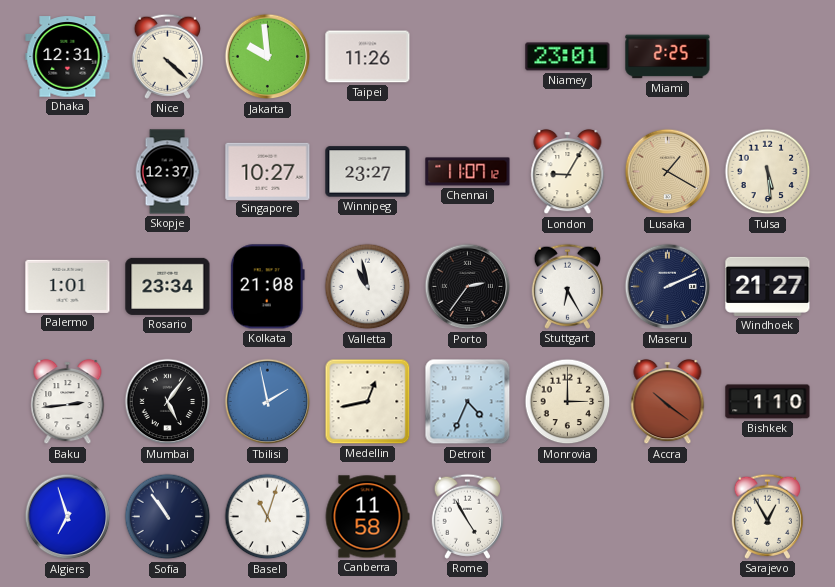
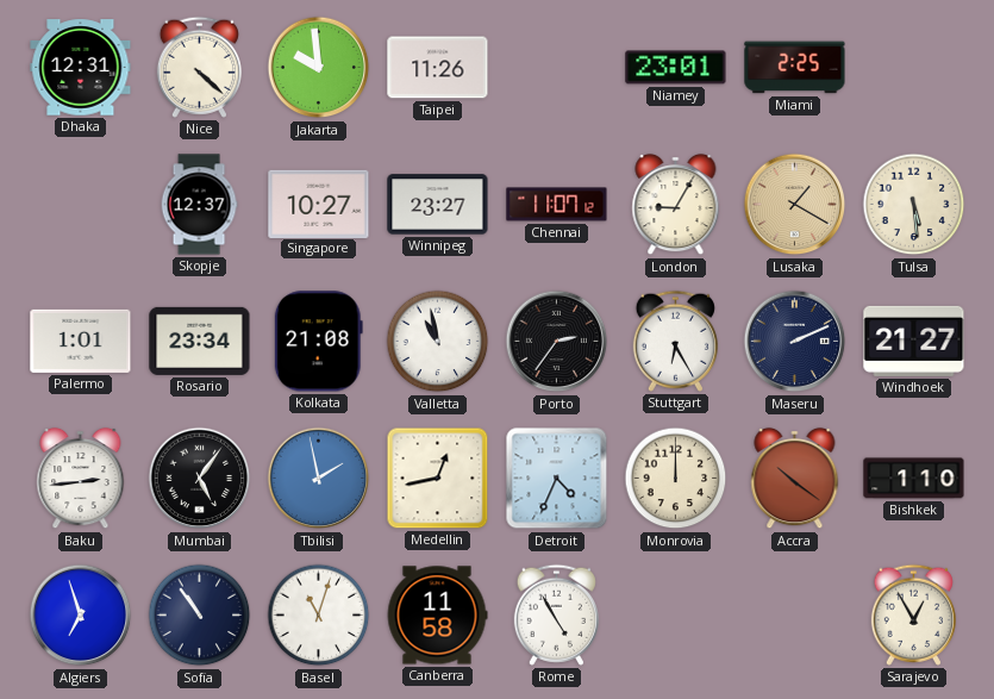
Monrovia: 3:00 -> 12:00 (676, 479)
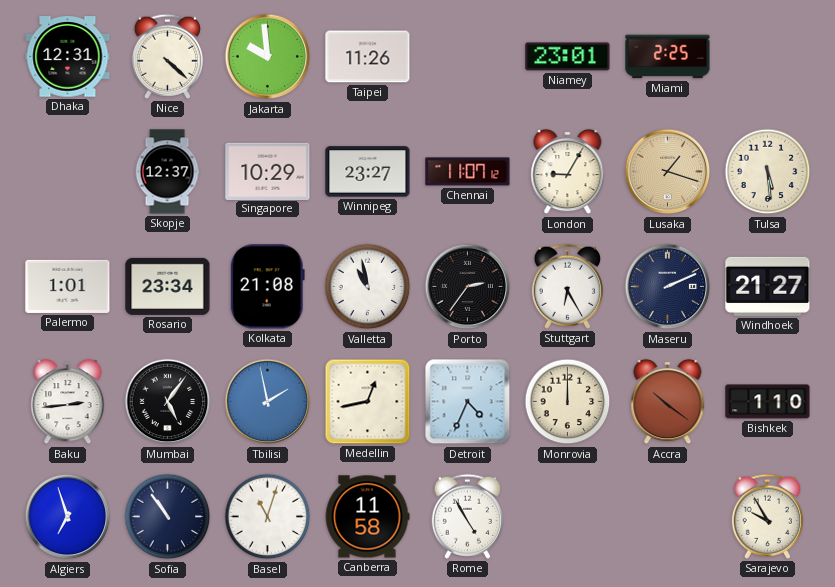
Singapore: 10:27 -> 10:29 (268, 171)
Lusaka: 1:20 -> 1:18 (668, 172)
Sarajevo: 12:55 -> 9:55 (767, 516)
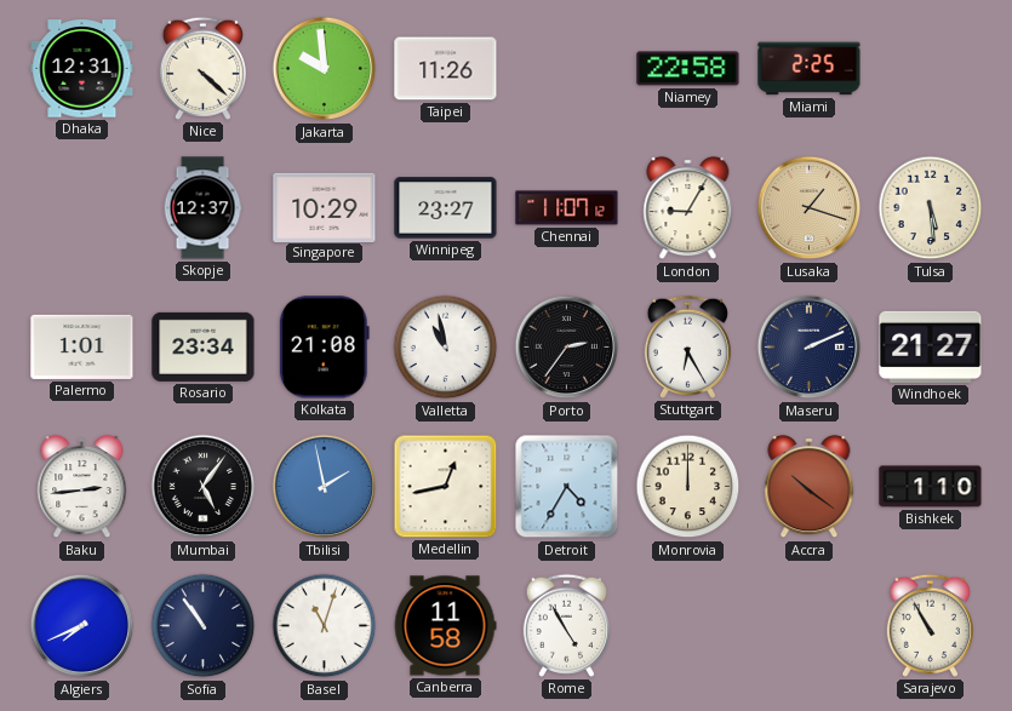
Niamey: 23:01 -> 22:58 (688, 69)
Detroit: 4:34 -> 4:35 (567, 487)
Algiers: 6:57 -> 7:41 (82, 626)
Sarajevo: 9:55 -> 10:55 (930, 625)
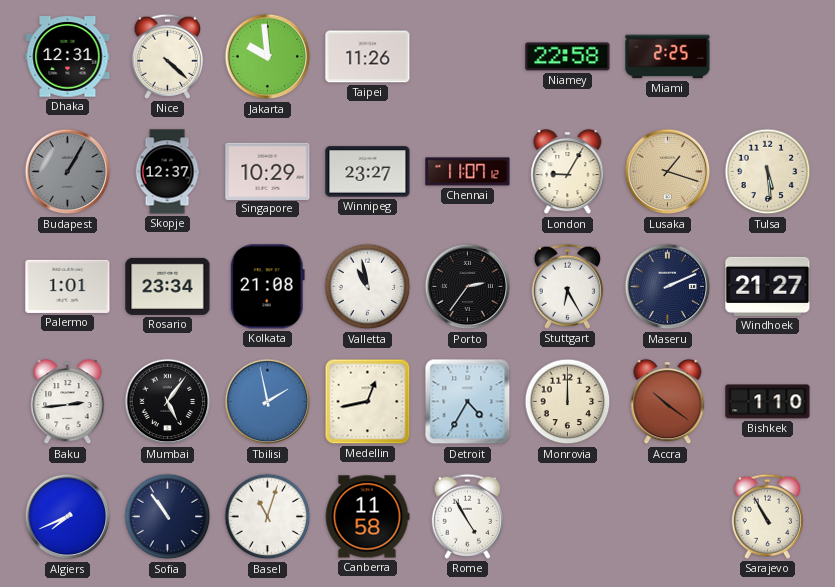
Budapest: none -> 1:05 (68, 172)
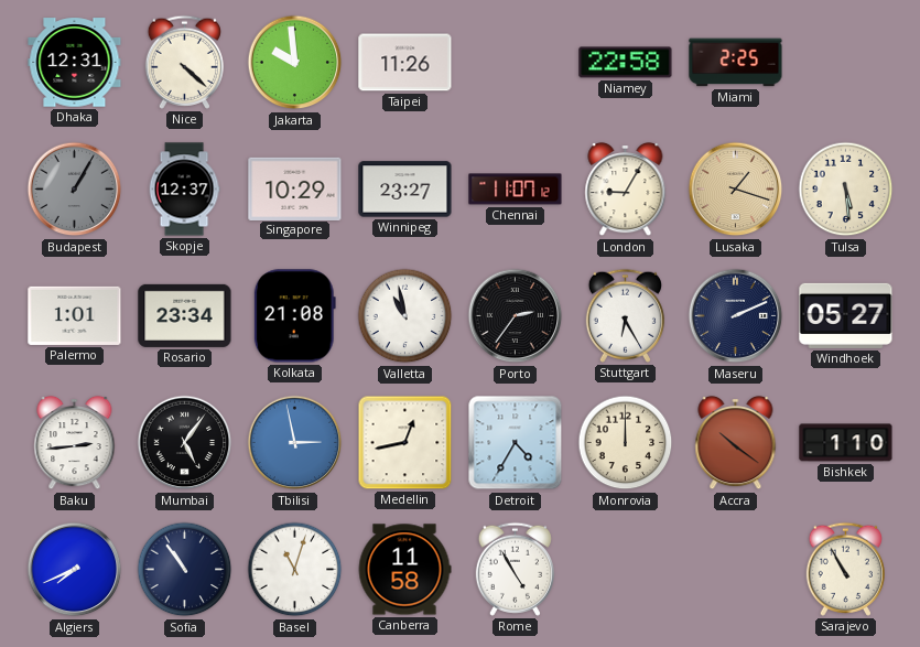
Windhoek: 21:27 -> 05:27 (846, 315)
Tbilisi: 1:58 -> 2:58 (295, 443)
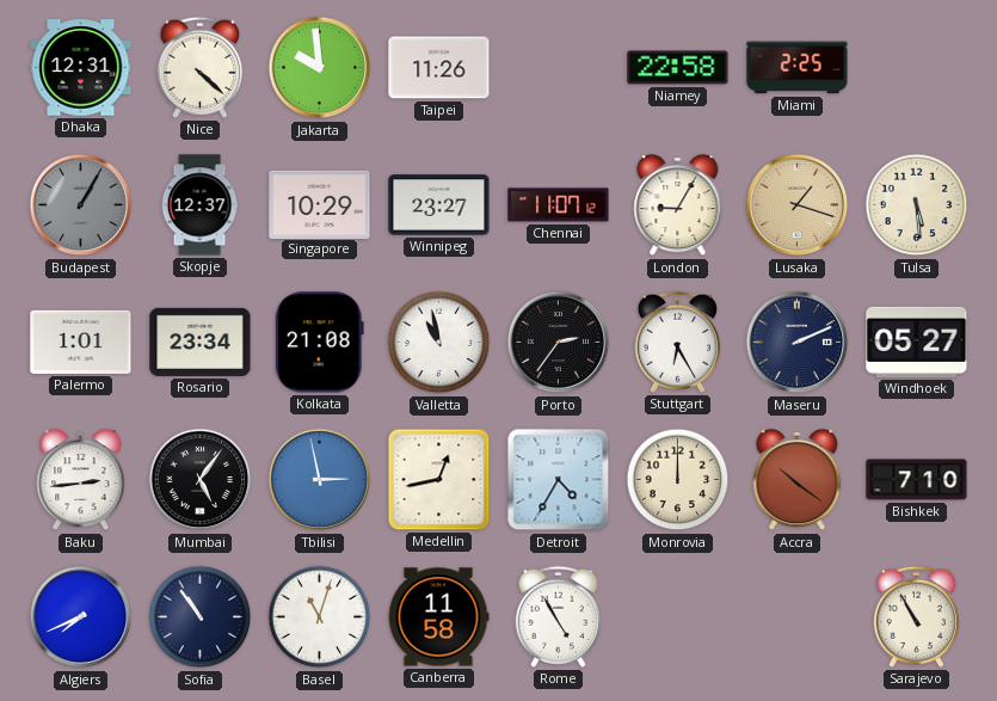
Bishkek: 1:10 -> 7:10 (917, 480)
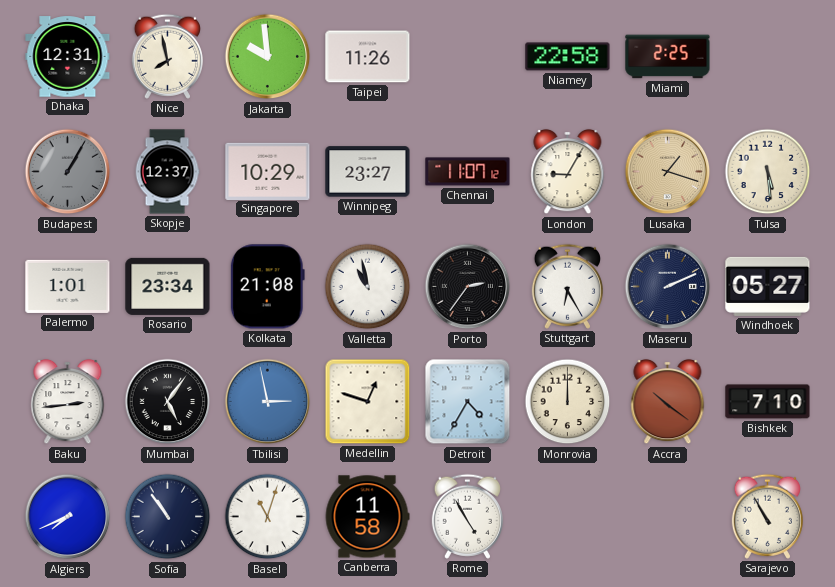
Nice: 4:22 -> 7:58 (167, 56)
Medellin: 12:43 -> 12:48 (368, 402)
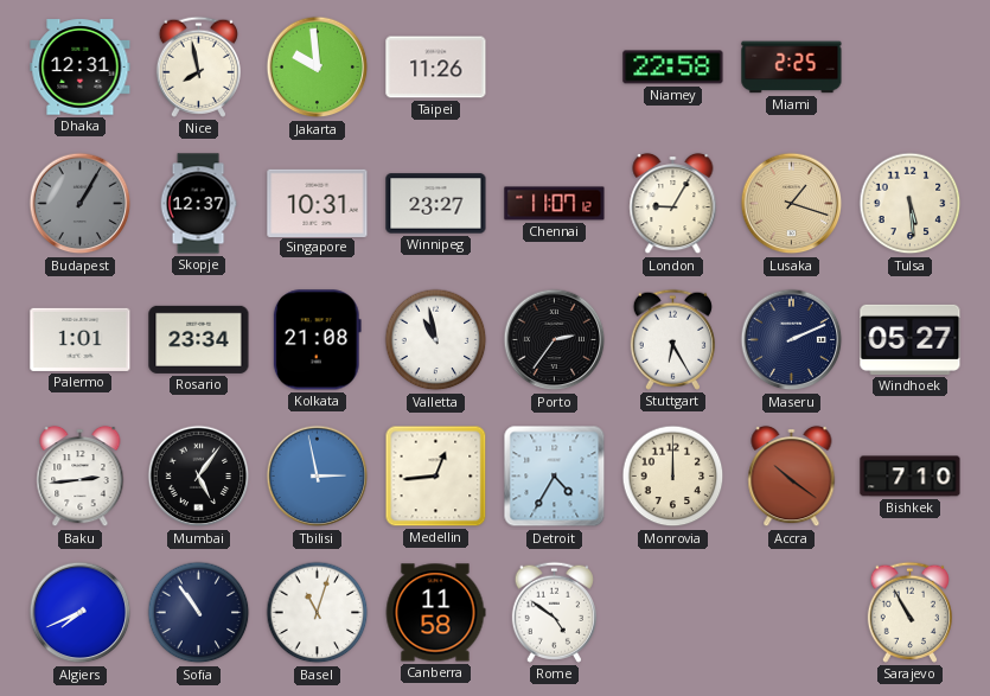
Singapore: 10:29 -> 10:31 (318, 203)
Medellin: 12:48 -> 12:44 (436, 477)
Rome: 4:55 -> 4:51 (554, 612)
